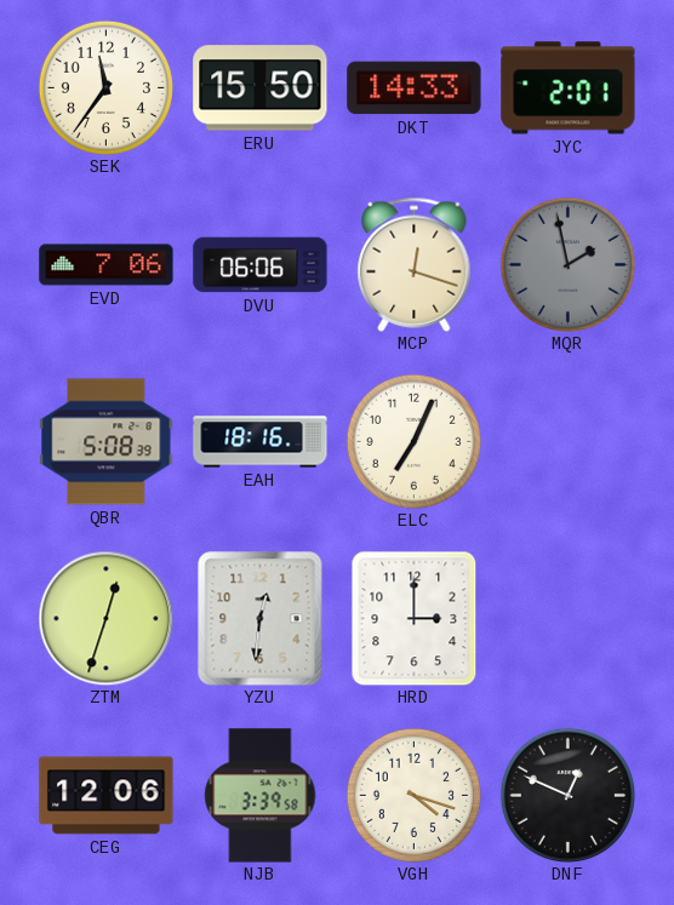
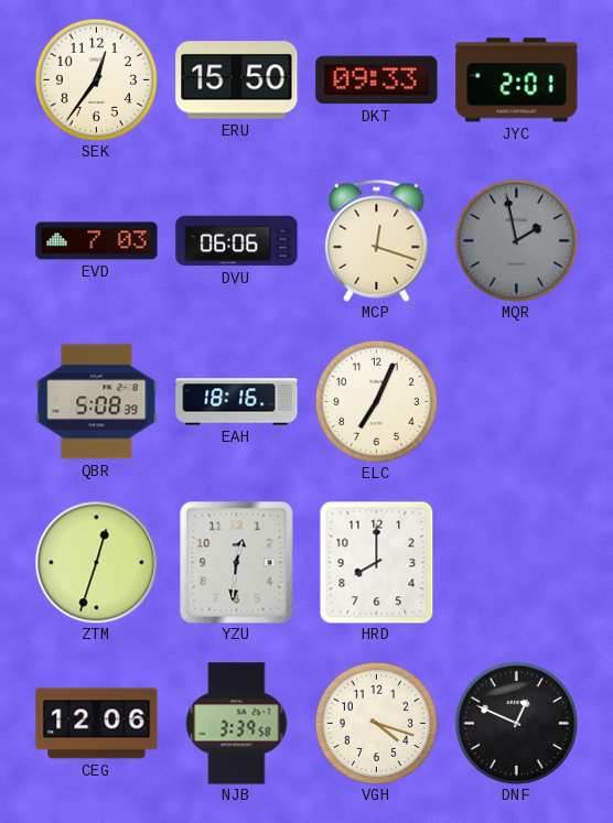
SEK: 11:36 -> 12:36 (96, 79)
DKT: 14:33 -> 09:33 (377, 80)
EVD: 7:06 -> 7:03 (97, 241)
HRD: 3:00 -> 8:00 (377, 562)
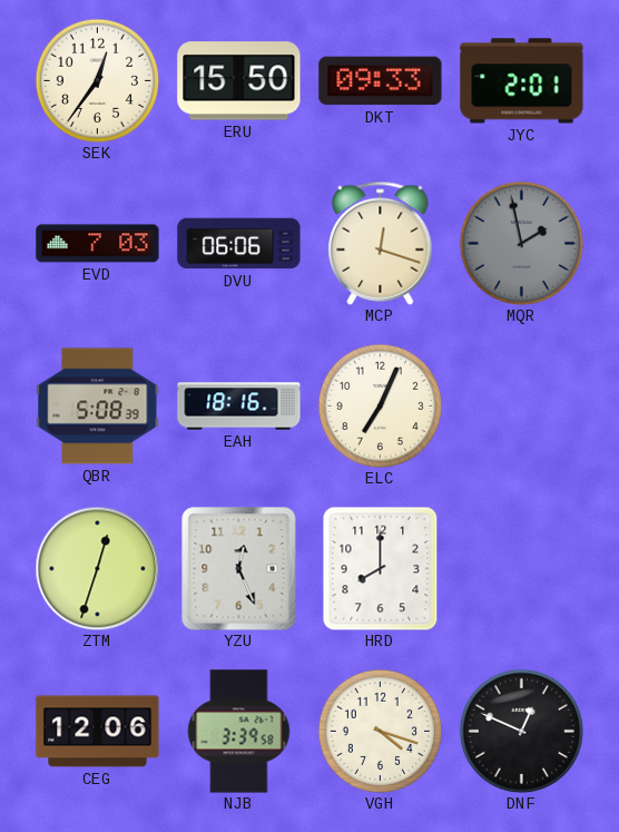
YZU: 12:31 -> 12:26 (239, 569)
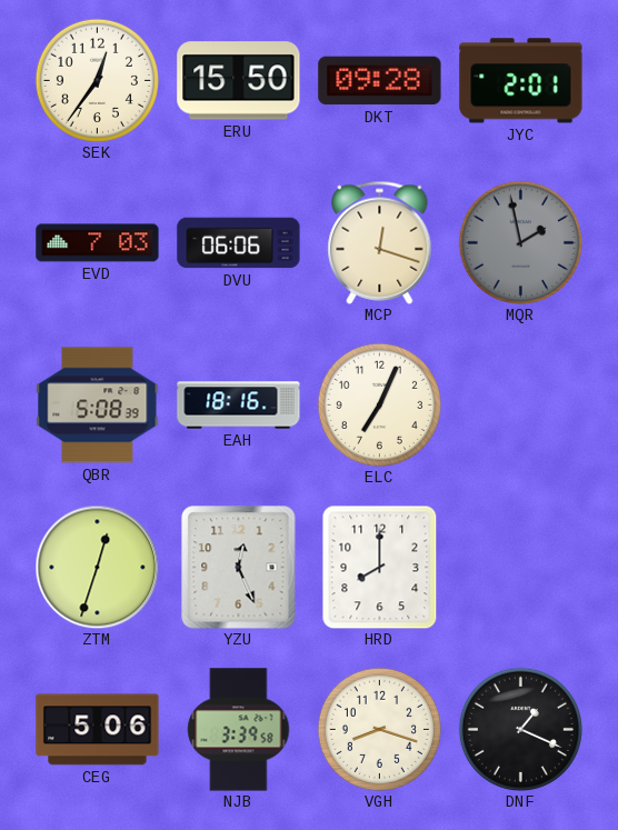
DKT: 09:33 -> 09:28 (380, 81)
CEG: 12:06 -> 5:06 (98, 730)
VGH: 4:18 -> 8:18 (379, 729)
DNF: 12:49 -> 1:19 (520, 729)
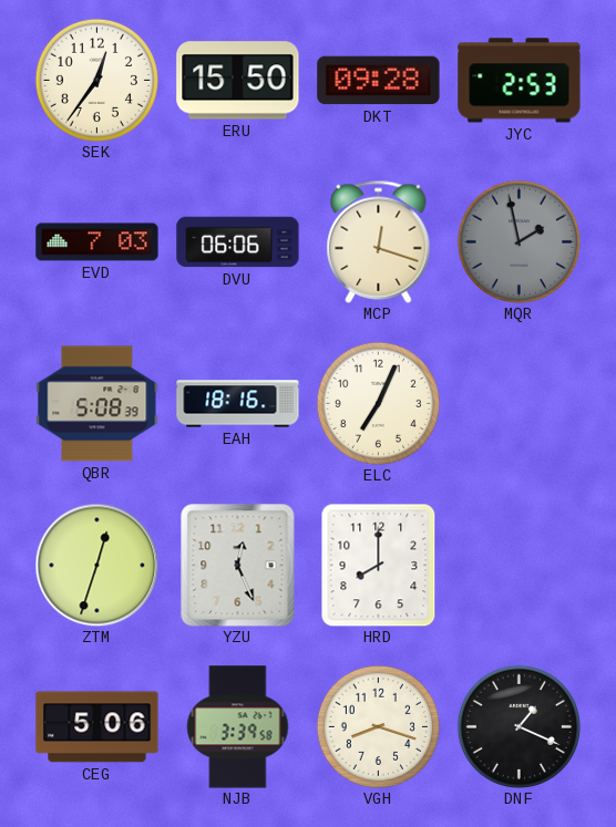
JYC: 2:01 -> 2:53 (520, 81)
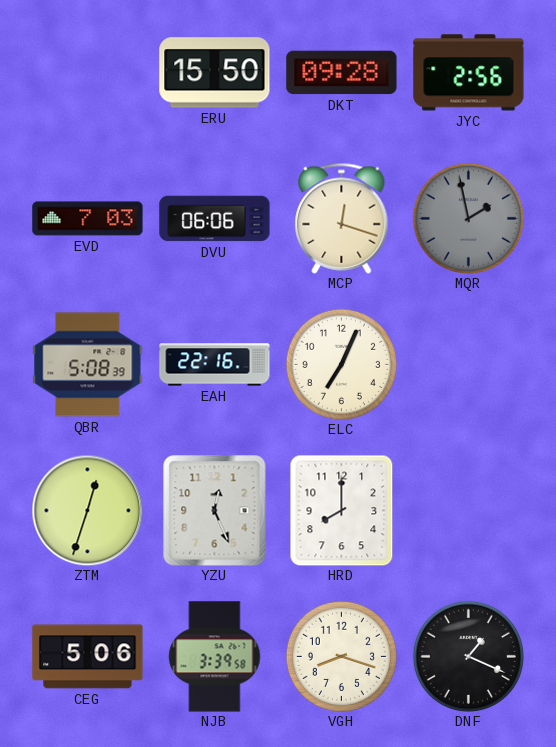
SEK: 12:36 -> none (96, 80)
JYC: 2:53 -> 2:56 (469, 73)
EAH: 18:16 -> 22:16 (215, 365)
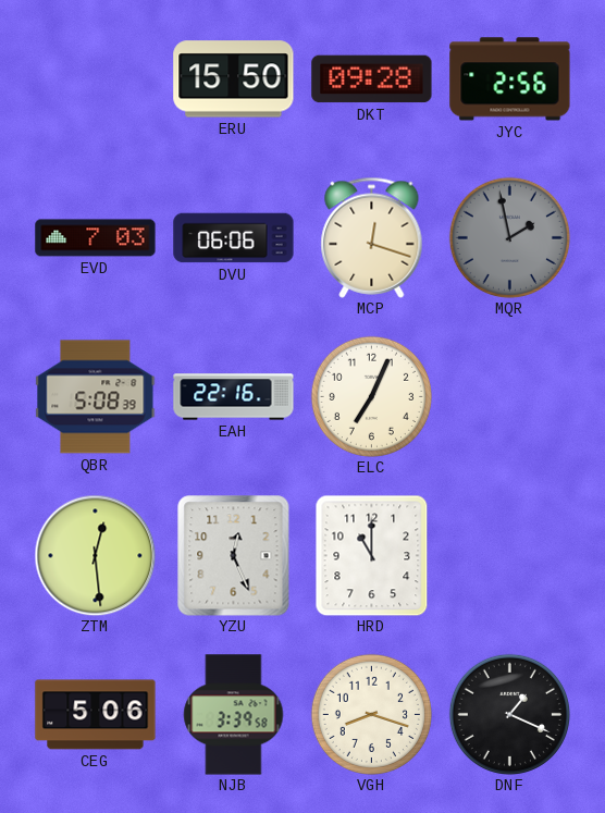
ZTM: 12:33 -> 12:29 (95, 555)
HRD: 8:00 -> 11:00 (372, 555)
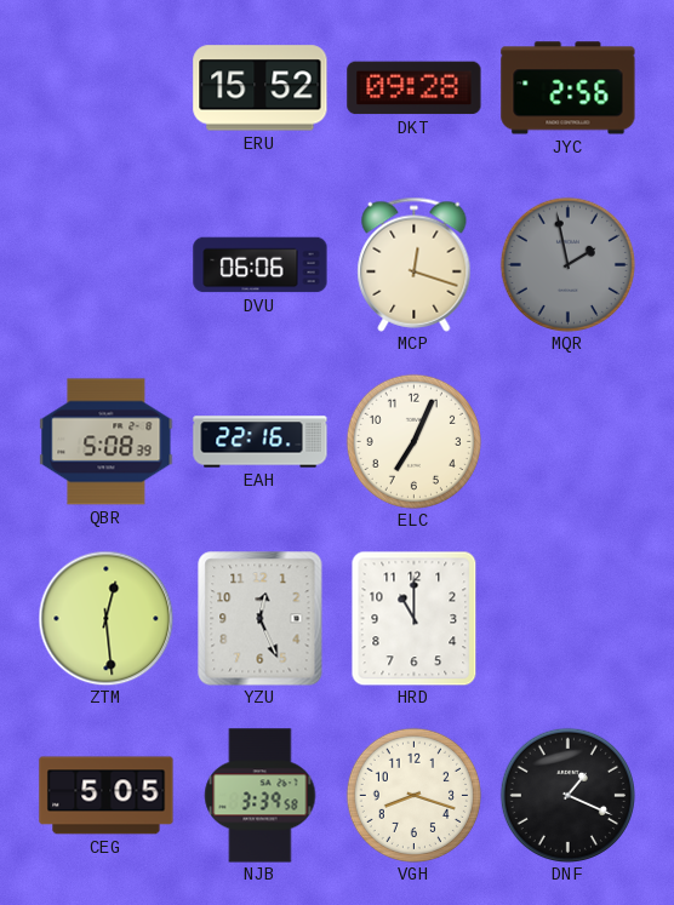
ERU: 15:50 -> 15:52 (261, 88)
EVD: 7:03 -> none (96, 238)
CEG: 5:06 -> 5:05 (107, 796)
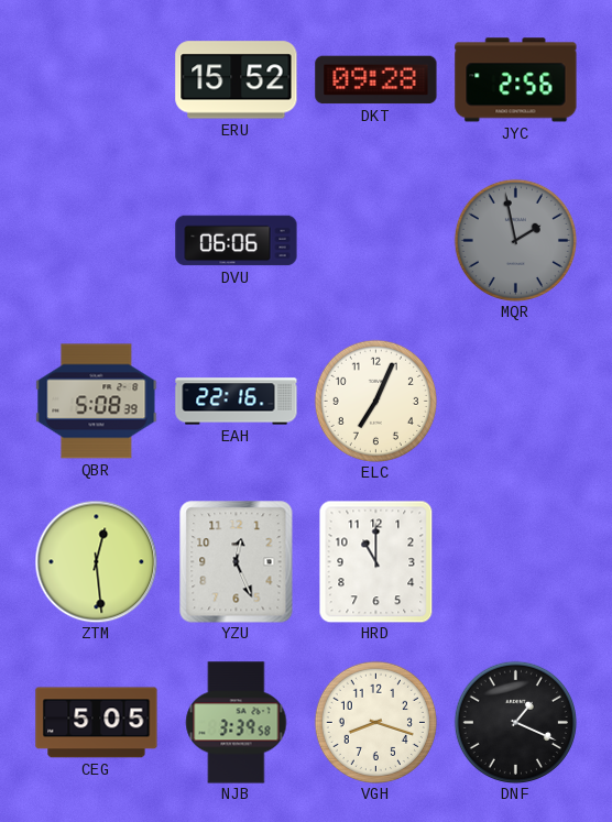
MCP: 12:18 -> none (415, 264)
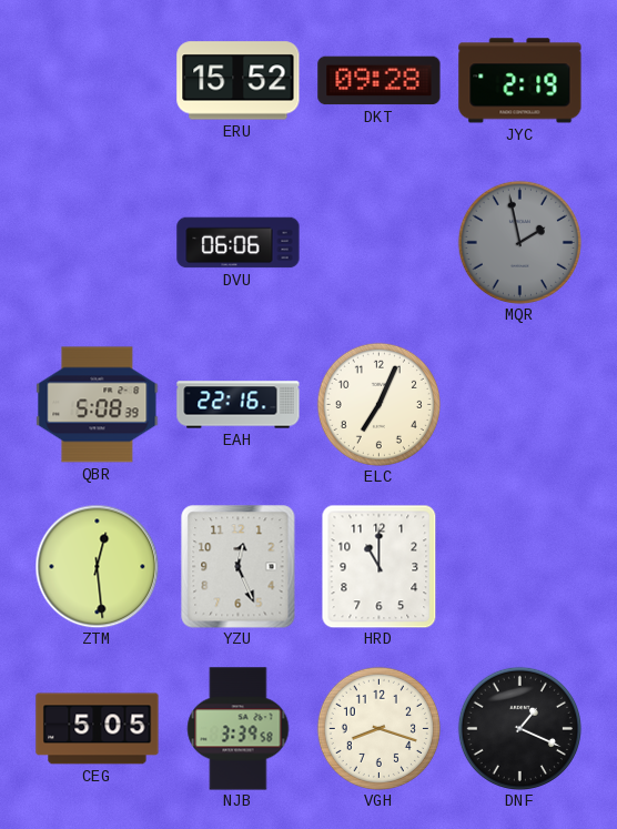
JYC: 2:56 -> 2:19 (520, 81)
